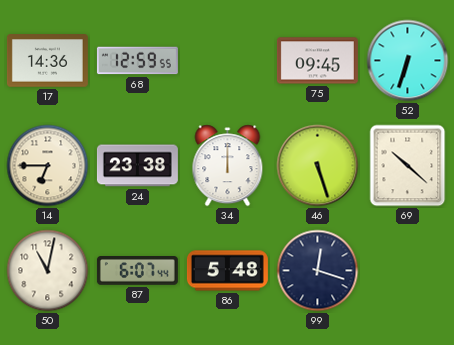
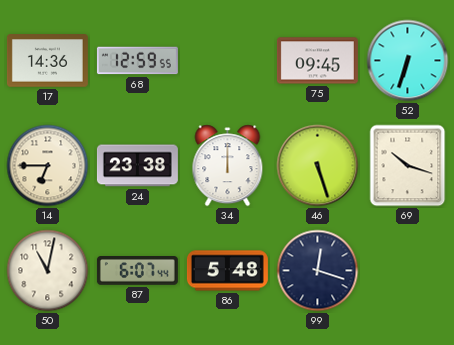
69: 10:22 -> 10:18 (408, 166)
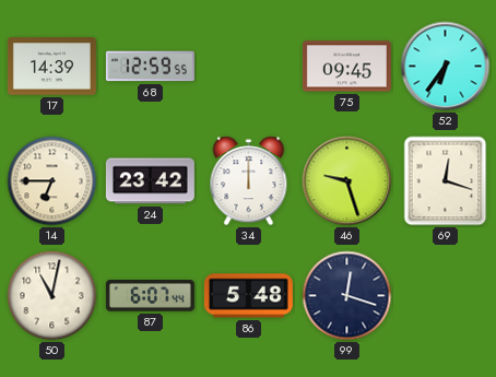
17: 14:36 -> 14:39 (51, 67)
52: 6:33 -> 6:36 (446, 67)
24: 23:38 -> 23:42 (150, 181)
46: 5:27 -> 9:27 (347, 181)
69: 10:18 -> 12:18 (446, 181)
